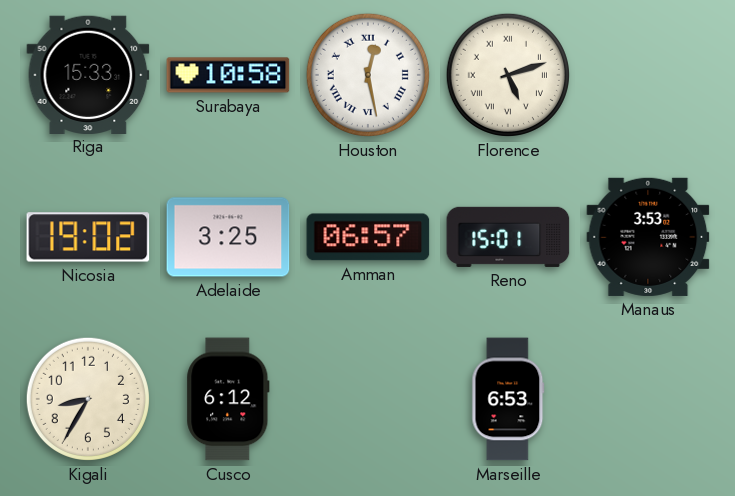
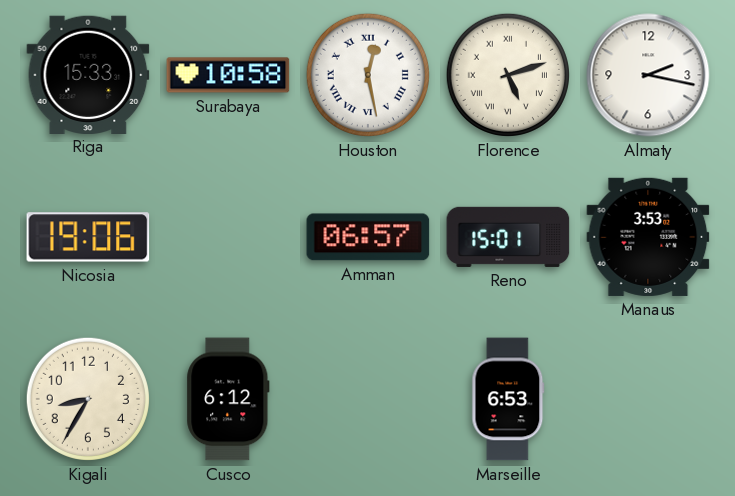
Almaty: none -> 2:17 (648, 75)
Nicosia: 19:02 -> 19:06 (88, 237)
Adelaide: 3:25 -> none (228, 237)
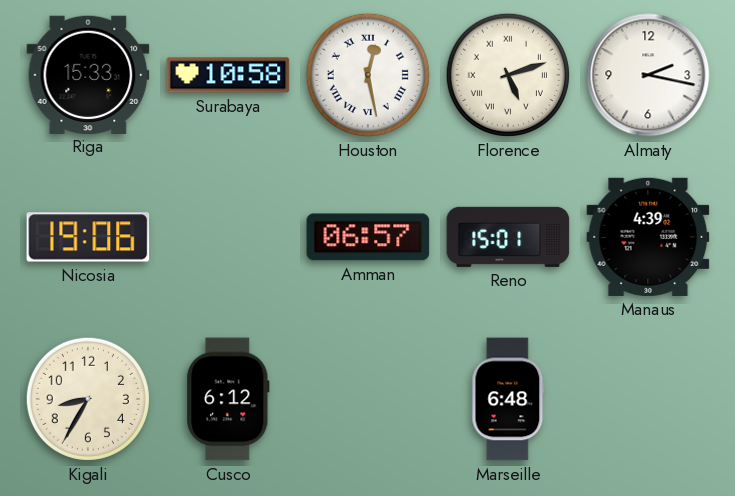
Manaus: 3:53 -> 4:39 (648, 237)
Marseille: 6:53 -> 6:48 (508, 399)
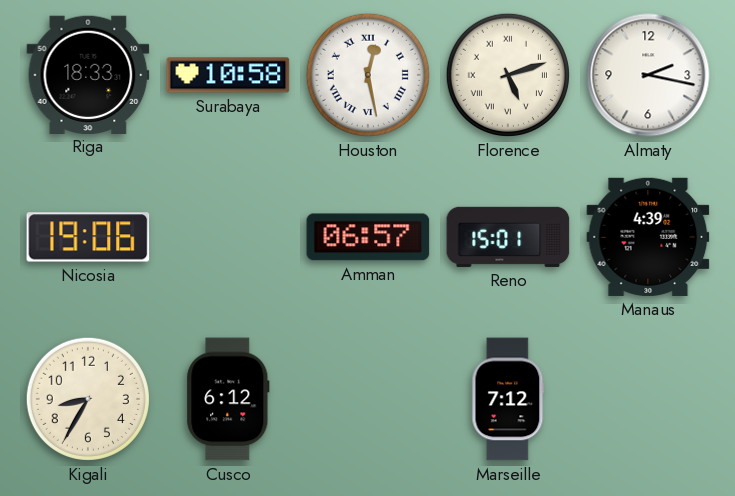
Riga: 15:33 -> 18:33 (88, 74)
Marseille: 6:48 -> 7:12 (508, 399)
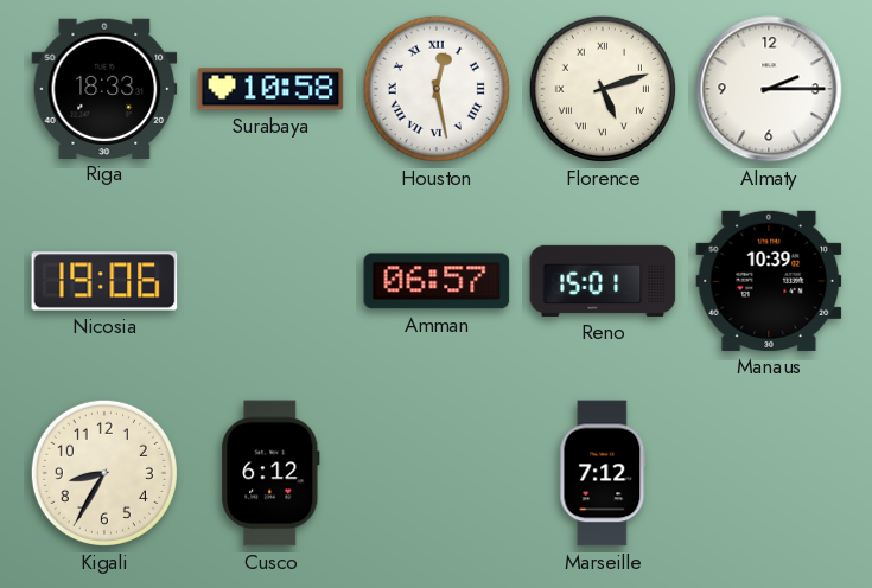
Almaty: 2:17 -> 2:15 (769, 89)
Manaus: 4:39 -> 10:39 (769, 281)
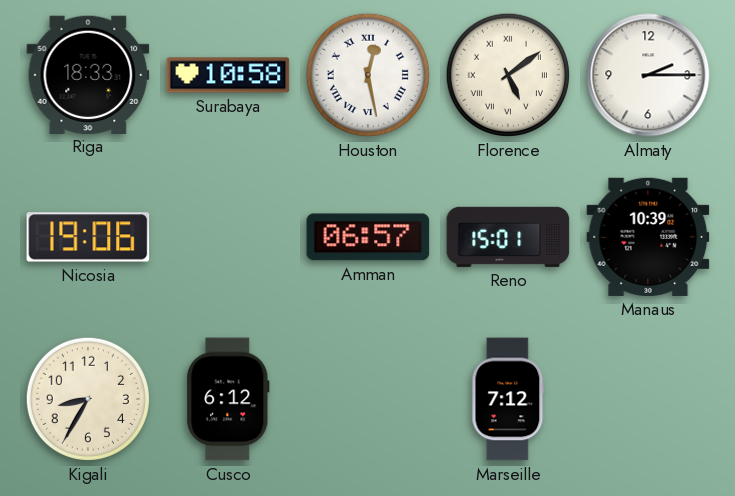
Florence: 5:12 -> 5:09 (508, 75)
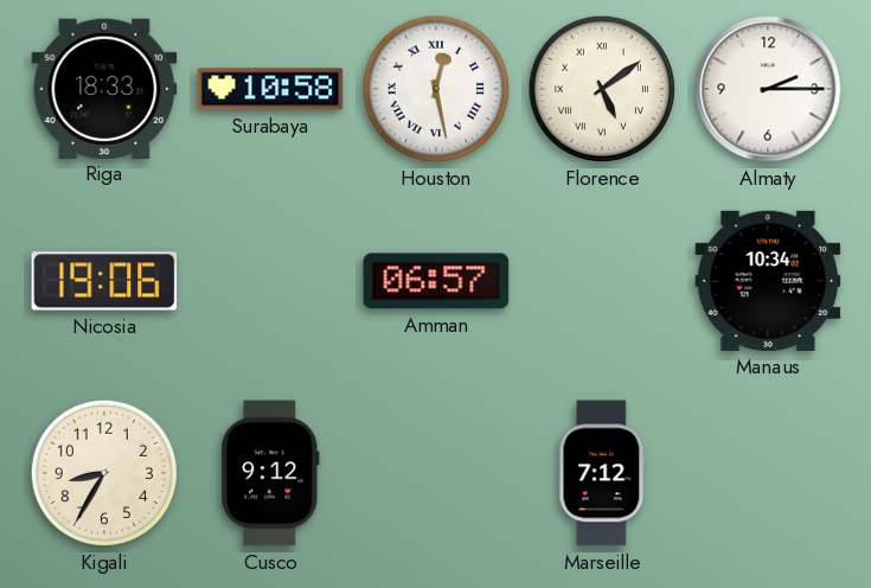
Reno: 15:01 -> none (508, 237)
Manaus: 10:39 -> 10:34 (768, 281)
Cusco: 6:12 -> 9:12 (270, 473)
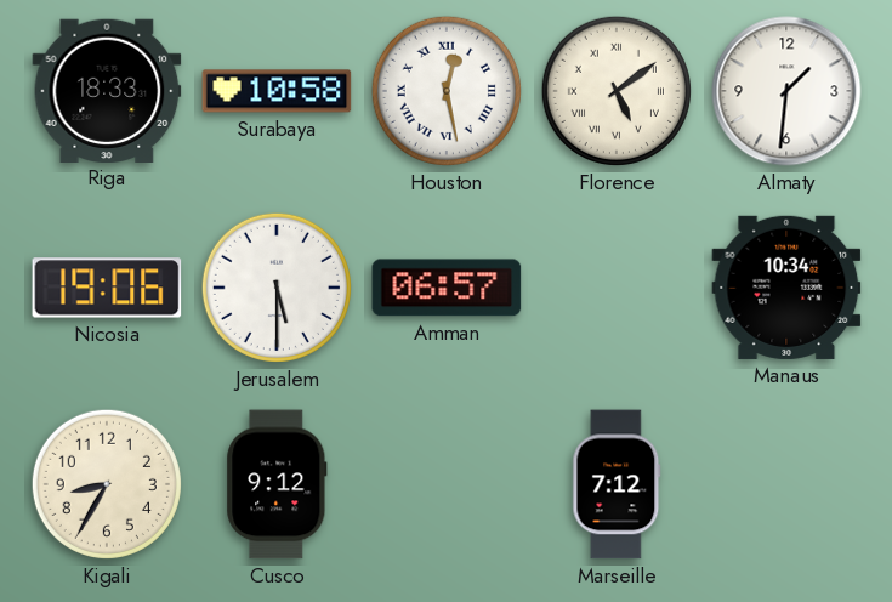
Almaty: 2:15 -> 1:31 (786, 91)
Jerusalem: none -> 5:30 (277, 288)
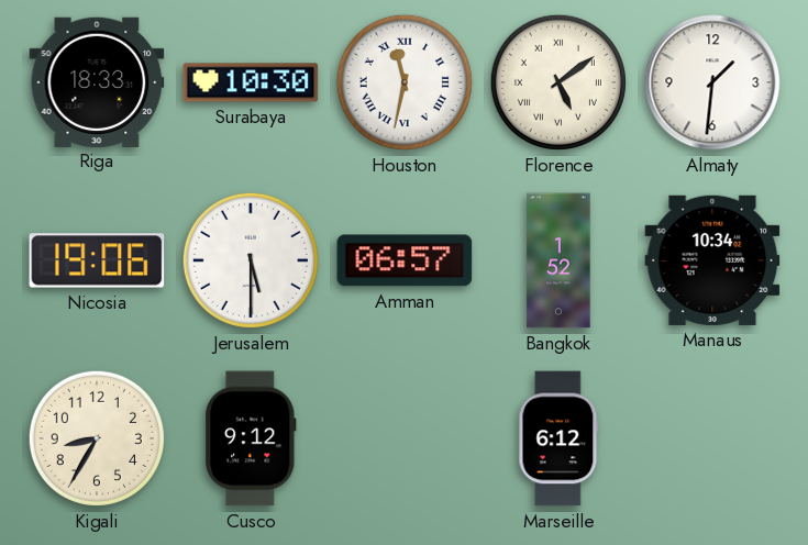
Surabaya: 10:58 -> 10:30 (251, 82)
Houston: 12:28 -> 11:32 (405, 82)
Bangkok: none -> 1:52 (558, 260)
Marseille: 7:12 -> 6:12 (558, 438)
